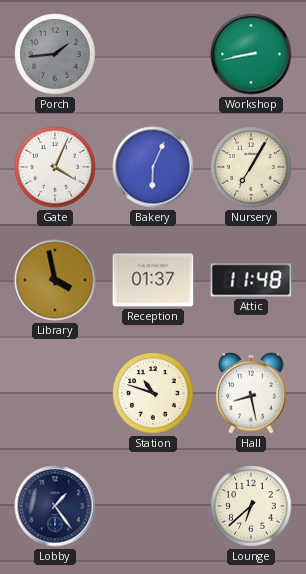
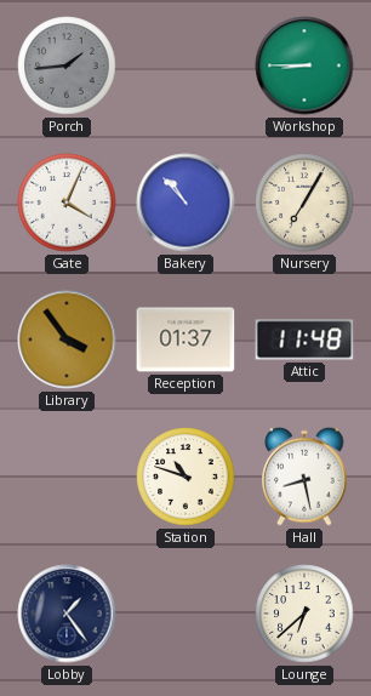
Workshop: 8:43 -> 8:45 (304, 65)
Bakery: 6:04 -> 10:53 (185, 202)
Library: 3:58 -> 3:54 (67, 340)
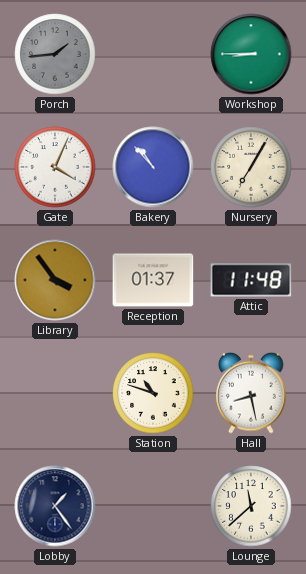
Lounge: 6:38 -> 11:38 (251, 506)
